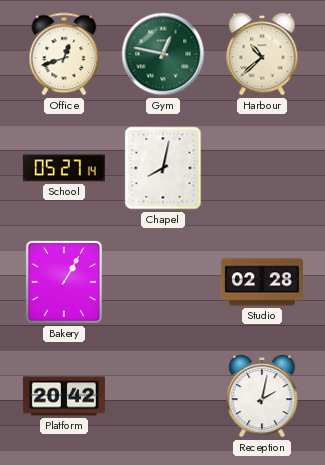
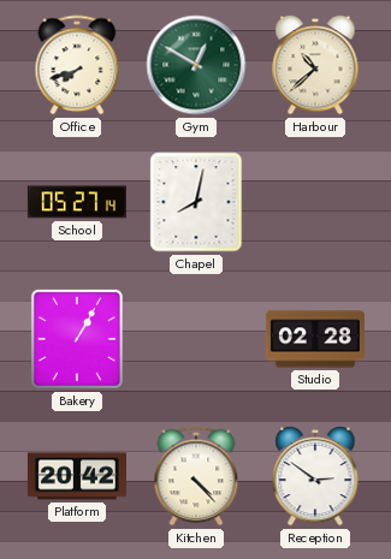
Office: 12:42 -> 7:42 (77, 65)
Gym: 12:47 -> 12:50 (196, 65)
Kitchen: none -> 4:23 (196, 476)
Reception: 2:02 -> 2:51 (315, 476)
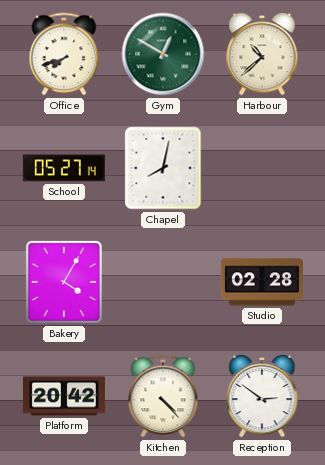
Bakery: 1:05 -> 4:05 (64, 282)
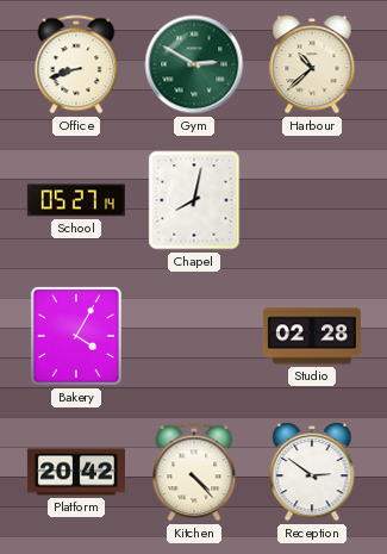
Office: 7:42 -> 8:42 (76, 64)
Gym: 12:50 -> 2:50 (194, 64)
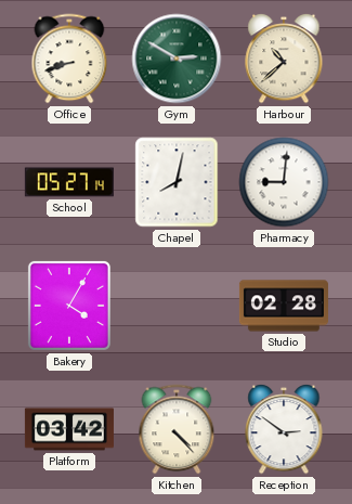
Pharmacy: none -> 9:01 (284, 182)
Platform: 20:42 -> 03:42 (69, 429)
